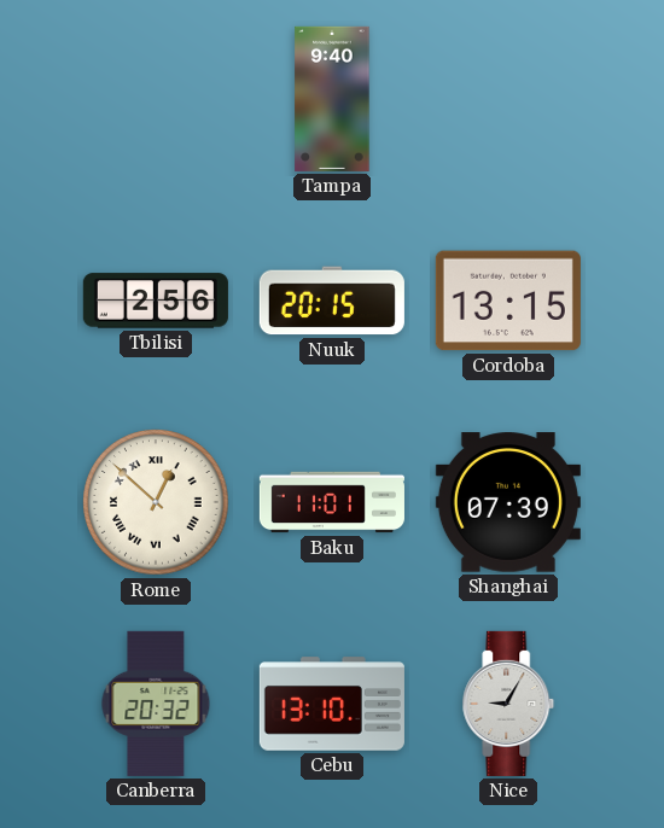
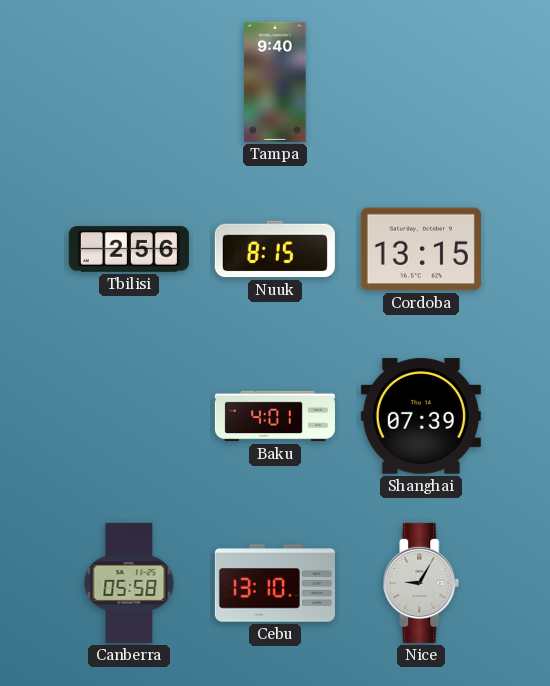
Nuuk: 20:15 -> 8:15 (275, 249)
Rome: 12:52 -> none (156, 502)
Baku: 11:01 -> 4:01 (275, 416)
Canberra: 20:32 -> 05:58 (129, 583)
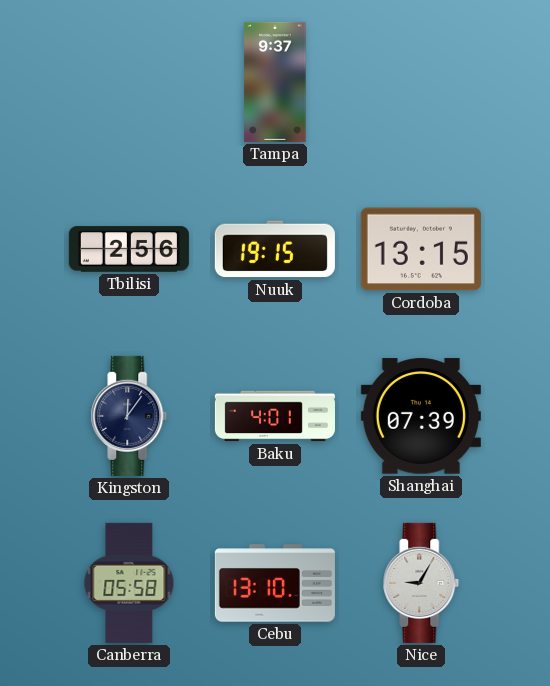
Tampa: 9:40 -> 9:37 (275, 82)
Nuuk: 8:15 -> 19:15 (275, 249)
Kingston: none -> 12:06 (129, 416)
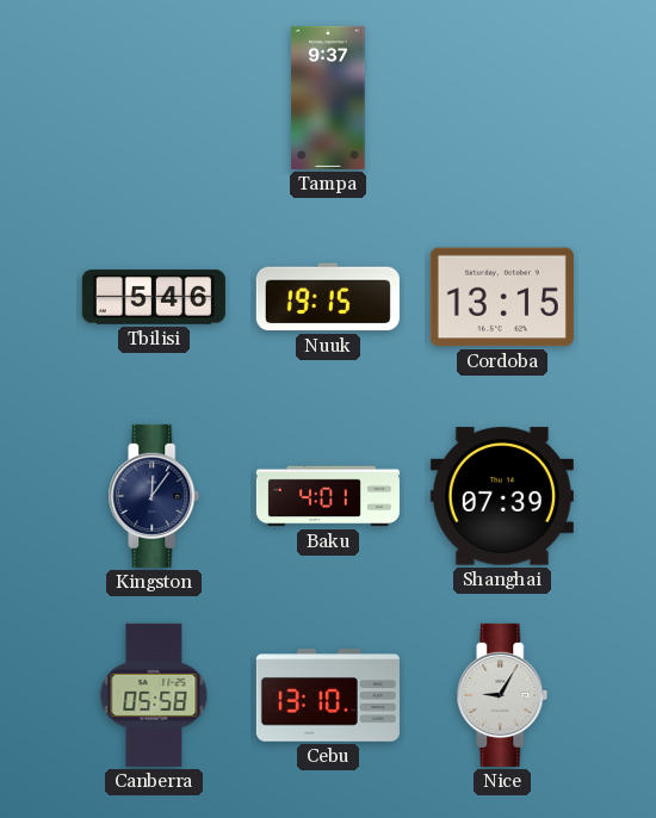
Tbilisi: 2:56 -> 5:46 (154, 297)
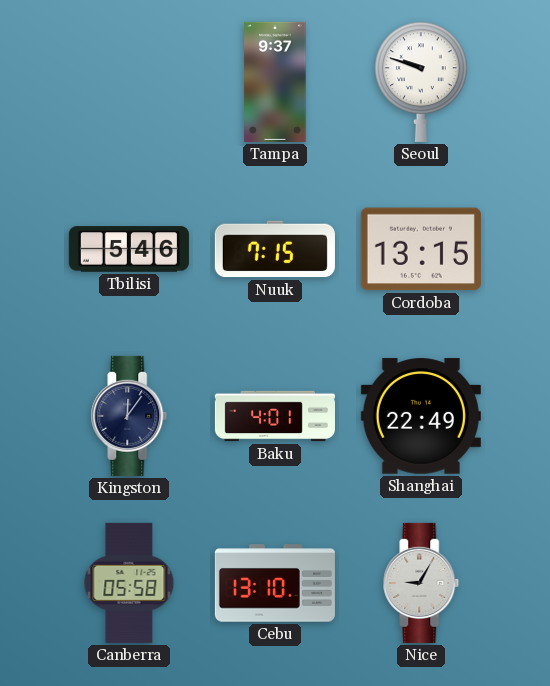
Seoul: none -> 9:48 (421, 82)
Nuuk: 19:15 -> 7:15 (275, 249)
Shanghai: 07:39 -> 22:49 (421, 416)
